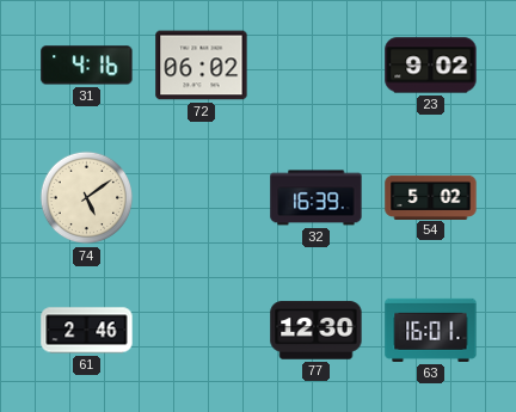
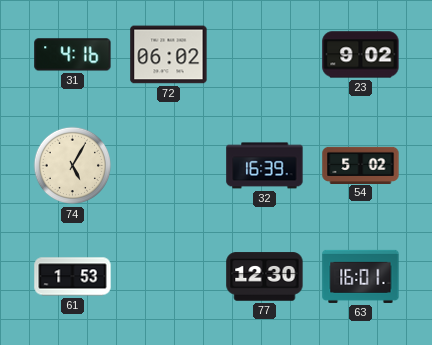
74: 5:09 -> 5:05 (73, 166)
61: 2:46 -> 1:53 (73, 277)
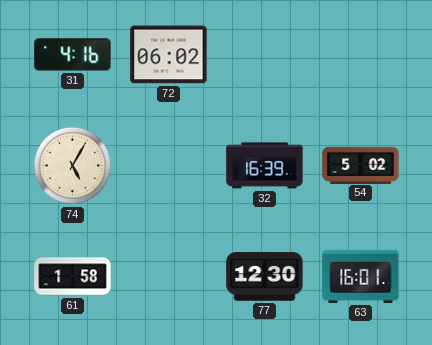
23: 9:02 -> none (361, 55)
61: 1:53 -> 1:58 (73, 277)
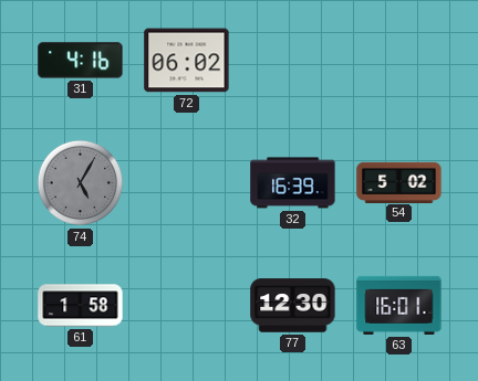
74 dial: cream -> grey (81, 183)
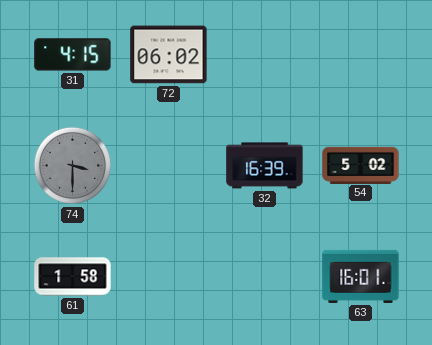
31: 4:16 -> 4:15 (73, 55)
74: 5:05 -> 3:30 (73, 166)
77: 12:30 -> none (293, 306)
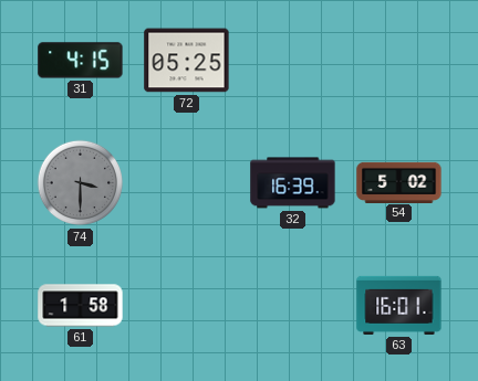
72: 06:02 -> 05:25 (187, 61)
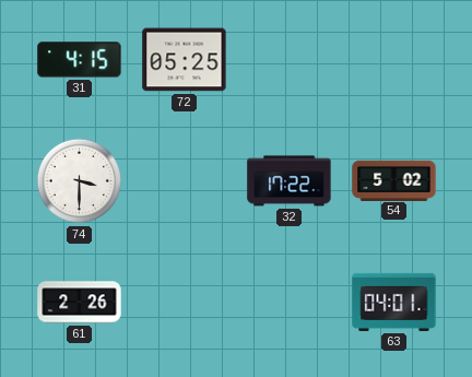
74 dial: grey -> white (80, 181)
32: 16:39 -> 17:22 (290, 181)
61: 1:58 -> 2:26 (80, 303)
63: 16:01 -> 04:01 (394, 302)
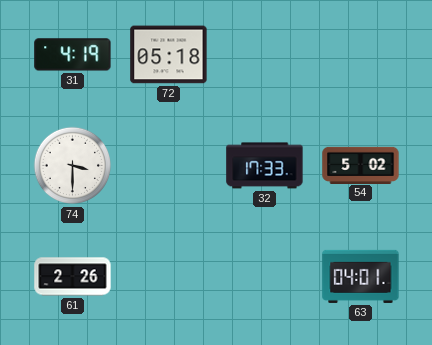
31: 4:15 -> 4:19 (73, 55)
72: 05:25 -> 05:18 (169, 55)
32: 17:22 -> 17:33 (265, 166)
